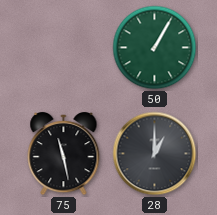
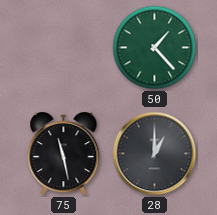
50: 1:05 -> 1:23 (155, 48)
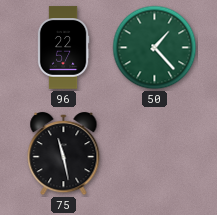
96: none -> 22:57 (63, 48)
28: 1:00 -> none (155, 154)
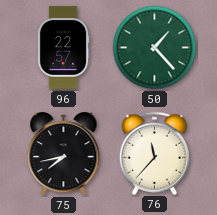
75: 11:28 -> 7:43 (64, 155)
76: none -> 11:37 (155, 153)
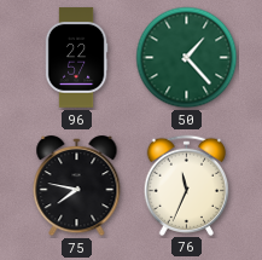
75: 7:43 -> 7:47 (77, 187)
76: 11:37 -> 11:34 (187, 185)
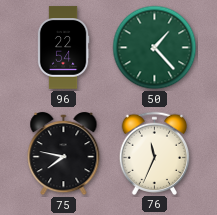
96: 22:57 -> 22:54 (63, 48)
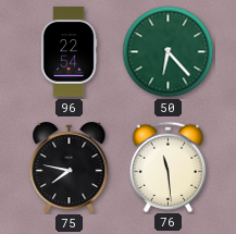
50: 1:23 -> 6:23 (169, 52)
76: 11:34 -> 11:29 (169, 167)
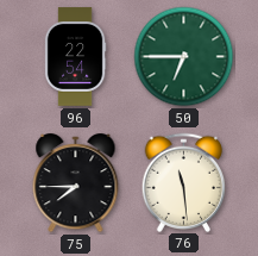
50: 6:23 -> 6:45 (184, 57)
75: 7:47 -> 7:45 (76, 185)
